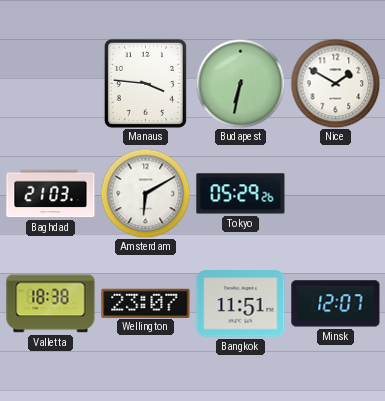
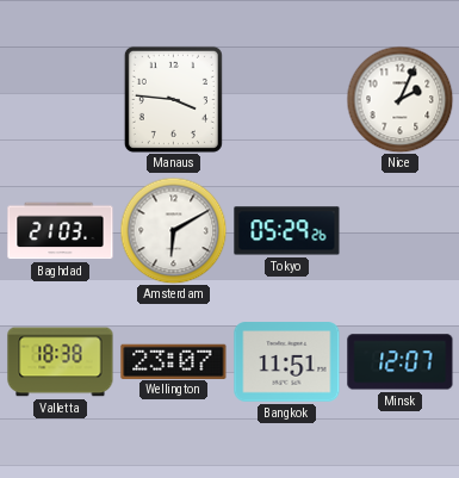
Budapest: 6:32 -> none (240, 83)
Nice: 1:50 -> 2:04 (399, 99)
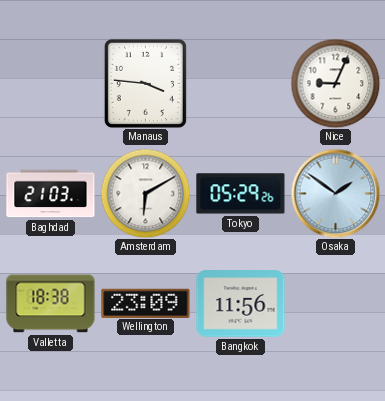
Nice: 2:04 -> 9:04 (335, 83)
Osaka: none -> 1:51 (335, 193)
Wellington: 23:07 -> 23:09 (146, 303)
Bangkok: 11:51 -> 11:56 (241, 304)
Minsk: 12:07 -> none (401, 362)
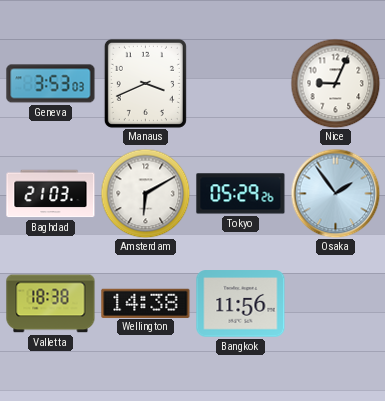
Geneva: none -> 3:53 (51, 84)
Manaus: 3:46 -> 3:41 (145, 83)
Osaka: 1:51 -> 1:54 (335, 193)
Wellington: 23:09 -> 14:38 (146, 303)
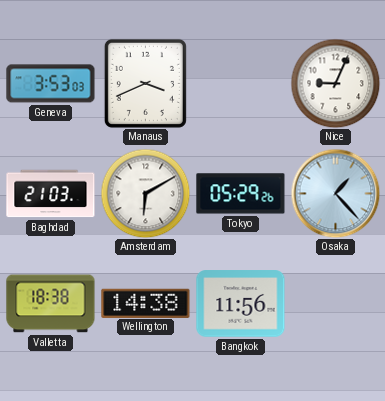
Osaka: 1:54 -> 1:23 (335, 193)
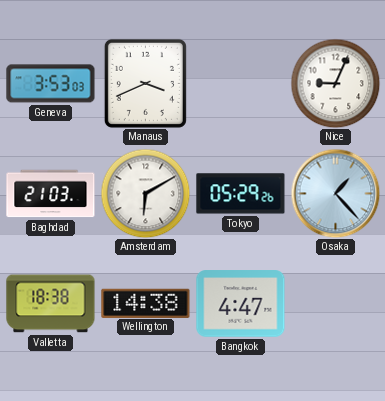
Bangkok: 11:56 -> 4:47 (241, 304)
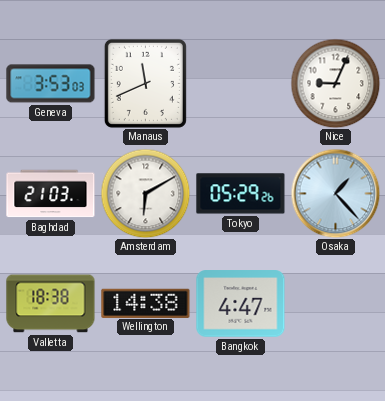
Manaus: 3:41 -> 11:41 (145, 83)
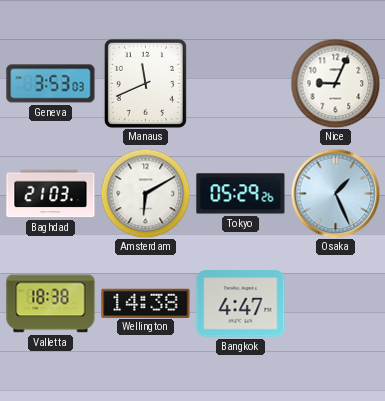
Osaka: 1:23 -> 1:26 (335, 193)
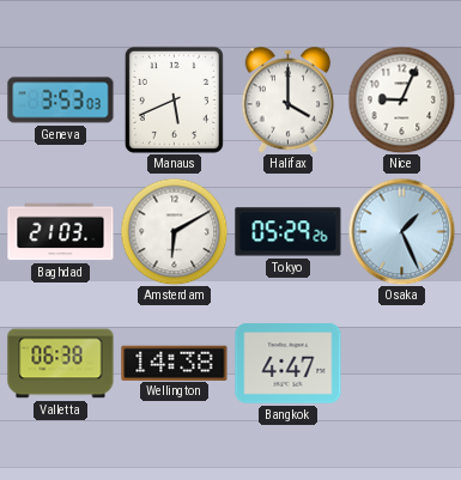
Manaus: 11:41 -> 5:41 (174, 99)
Halifax: none -> 4:00 (289, 101)
Valletta: 18:38 -> 06:38 (61, 364)
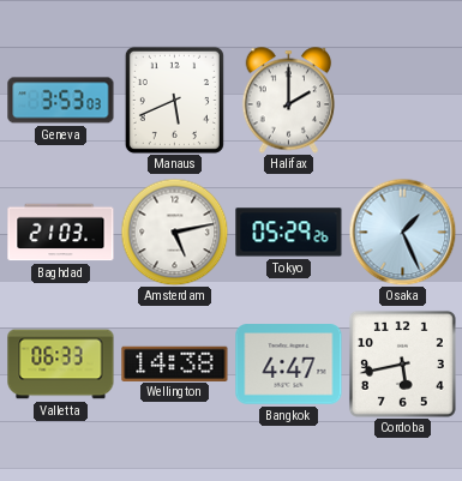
Halifax: 4:00 -> 2:00 (289, 101)
Nice: 9:04 -> none (401, 99)
Amsterdam: 6:10 -> 5:13 (174, 232)
Valletta: 06:38 -> 06:33 (61, 365)
Cordoba: none -> 5:43 (402, 363)
